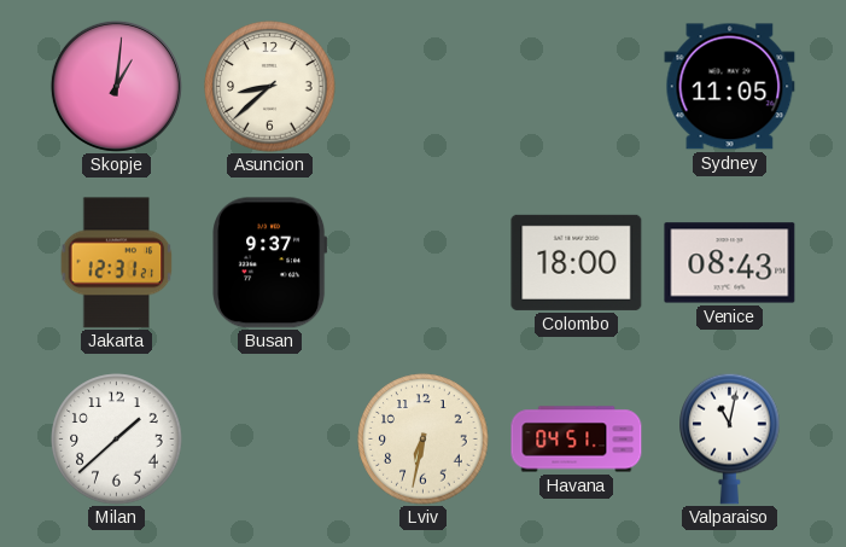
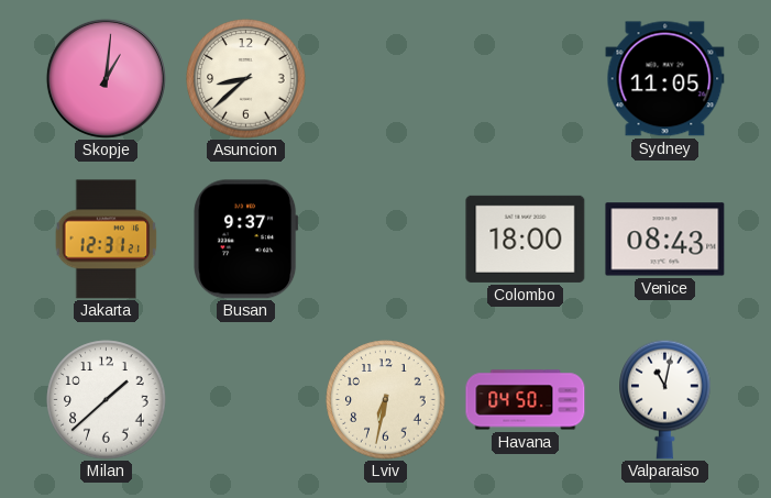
Havana: 04:51 -> 04:50 (526, 400)
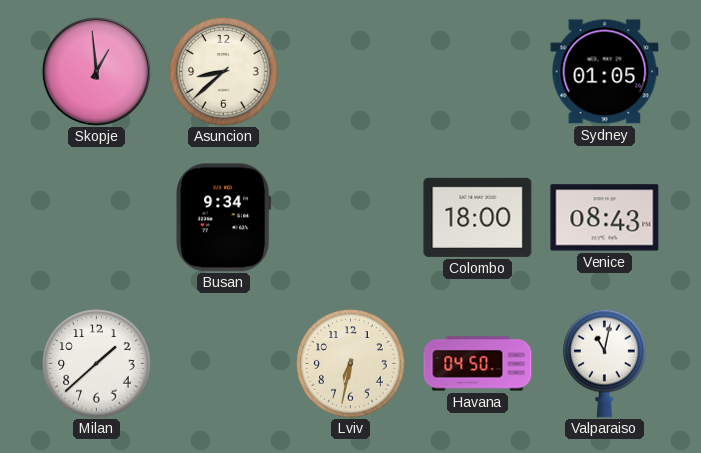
Skopje: 1:01 -> 12:59 (96, 71)
Sydney: 11:05 -> 01:05 (605, 72)
Jakarta: 12:31 -> none (107, 240)
Busan: 9:37 -> 9:34 (224, 218)
